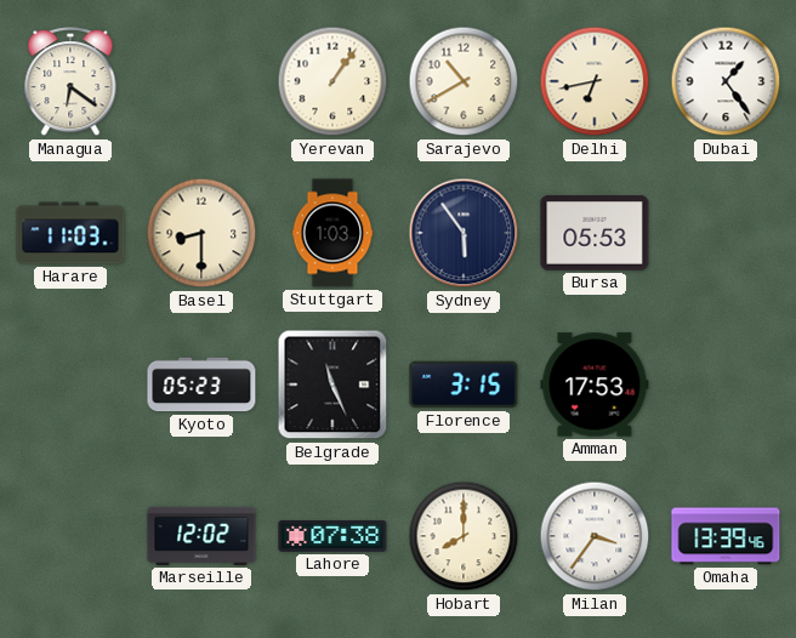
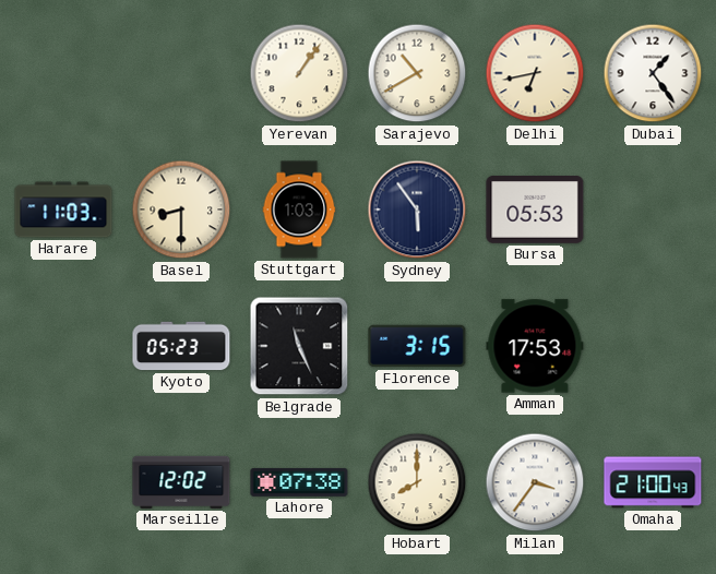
Managua: 6:21 -> none (70, 82)
Omaha: 13:39 -> 21:00 (653, 482)
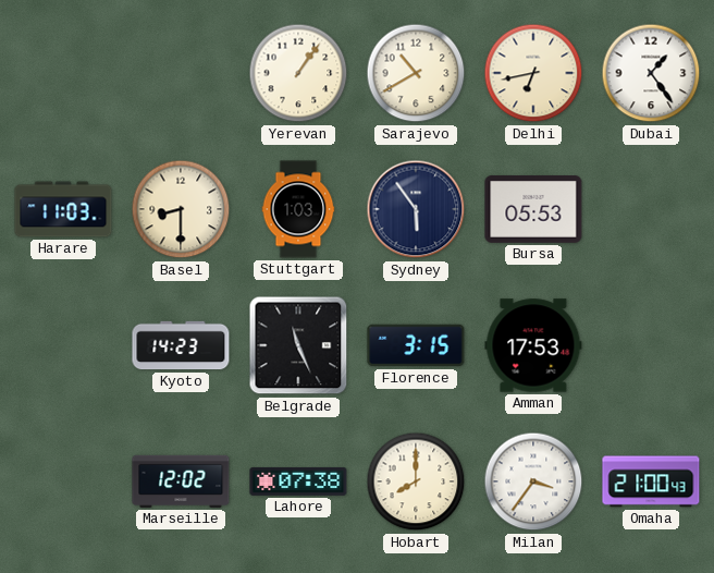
Kyoto: 05:23 -> 14:23 (181, 345)
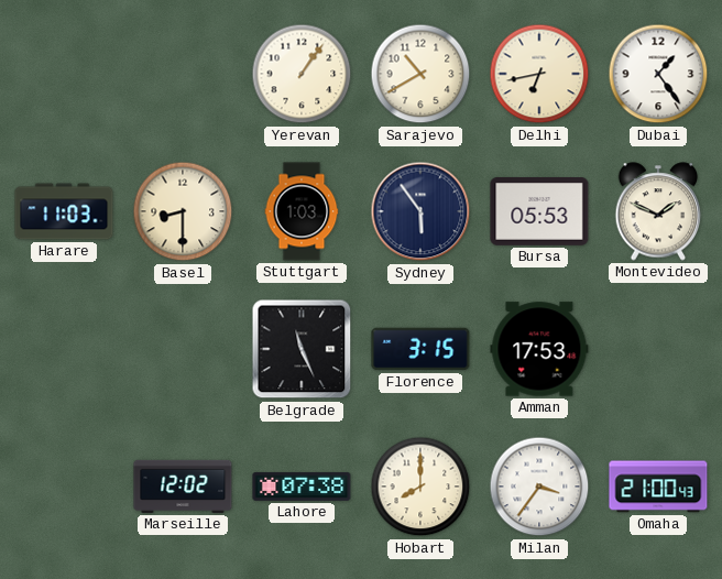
Montevideo: none -> 1:49 (658, 211)
Kyoto: 14:23 -> none (181, 345)
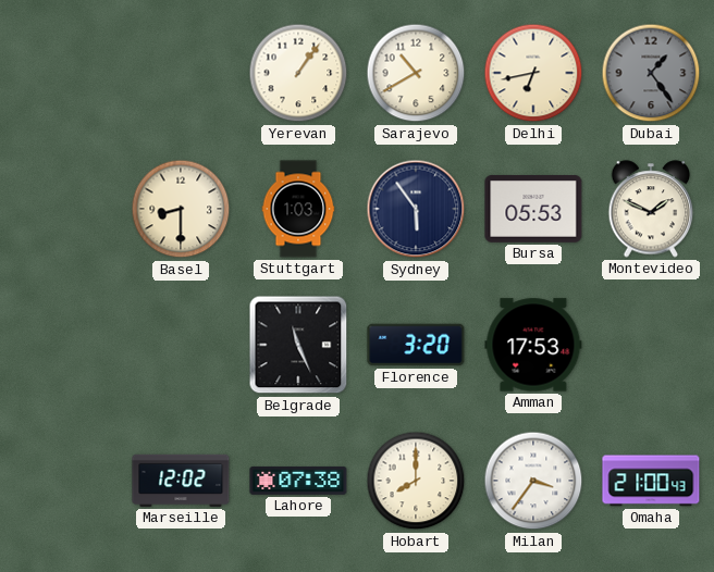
Dubai dial: white -> grey (651, 73)
Harare: 11:03 -> none (64, 211)
Florence: 3:15 -> 3:20 (416, 345)
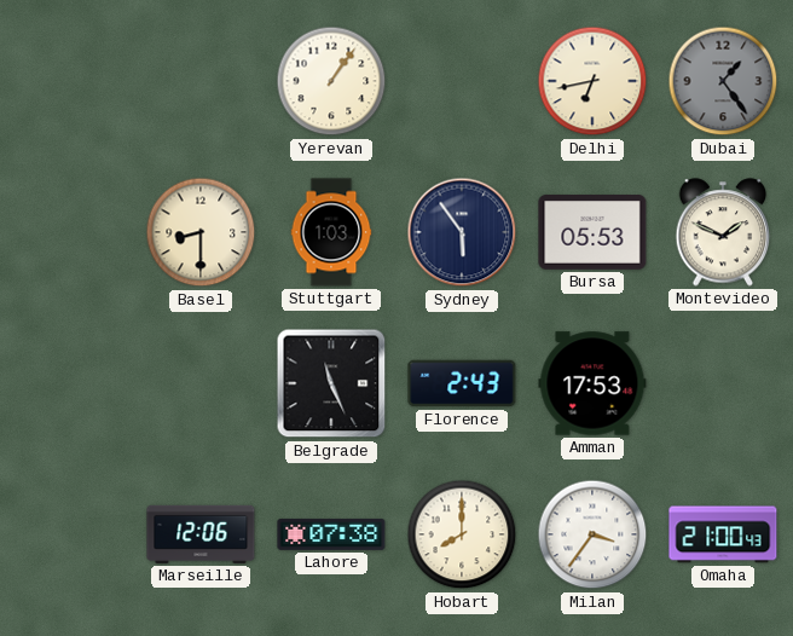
Sarajevo: 10:40 -> none (416, 73)
Florence: 3:20 -> 2:43 (462, 383)
Marseille: 12:02 -> 12:06 (201, 534)
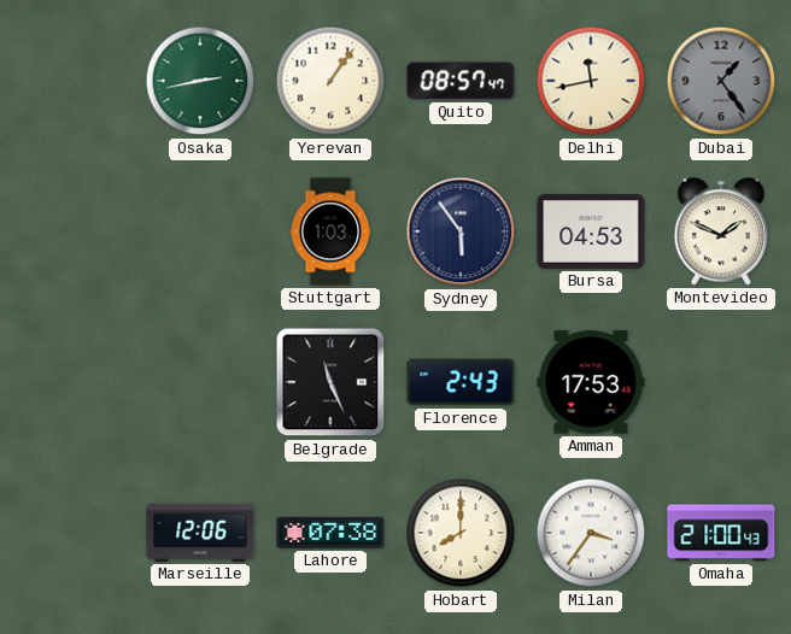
Osaka: none -> 2:43 (200, 81)
Quito: none -> 08:57 (461, 81)
Delhi: 6:43 -> 11:43 (591, 81)
Basel: 8:30 -> none (201, 232)
Bursa: 05:53 -> 04:53 (591, 233)
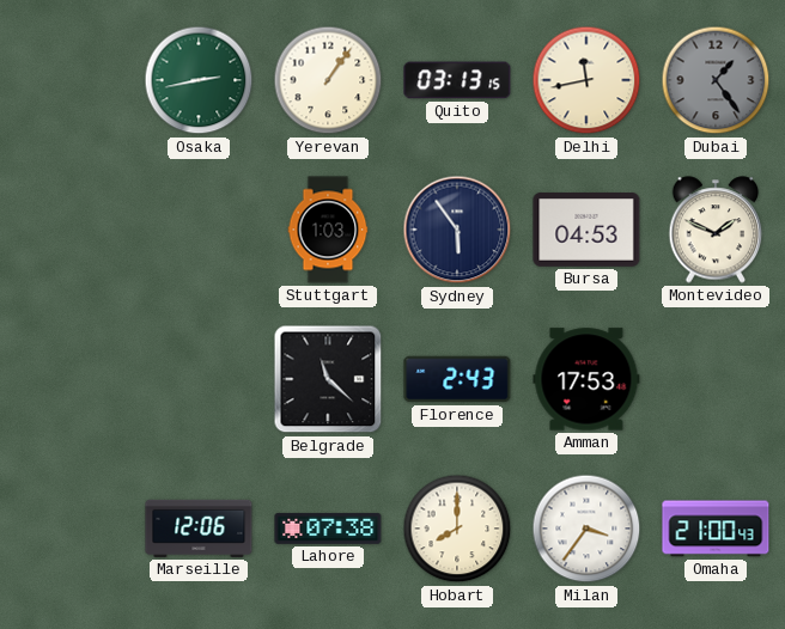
Quito: 08:57 -> 03:13 (457, 80)
Belgrade: 11:26 -> 11:22 (328, 379)
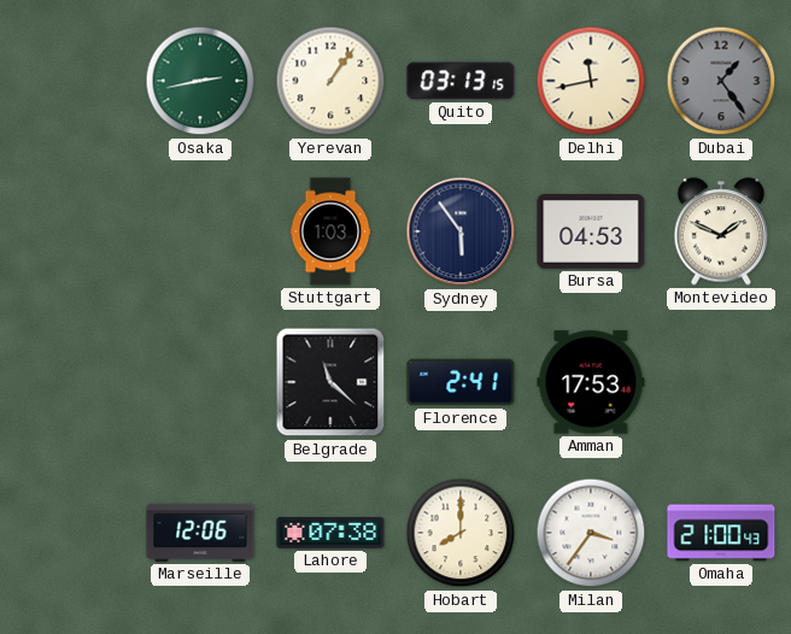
Florence: 2:43 -> 2:41 (461, 382)
